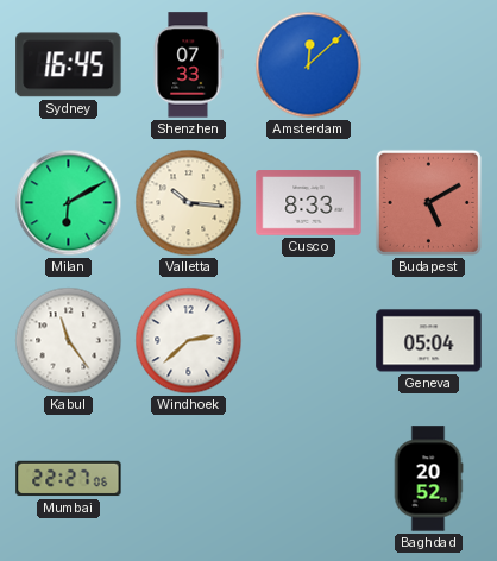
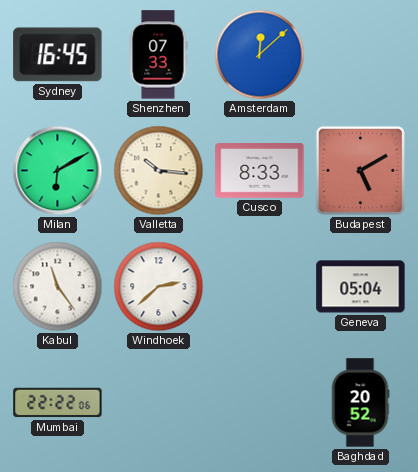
Mumbai: 22:27 -> 22:22 (58, 403)
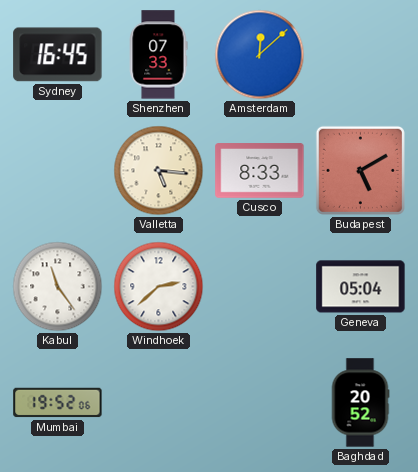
Milan: 6:10 -> none (58, 171)
Valletta: 10:16 -> 5:16 (159, 171)
Mumbai: 22:22 -> 19:52 (58, 403)
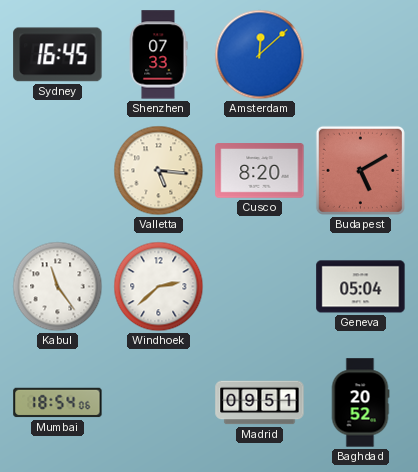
Cusco: 8:33 -> 8:20 (260, 171)
Mumbai: 19:52 -> 18:54 (58, 403)
Madrid: none -> 09:51 (260, 403)
